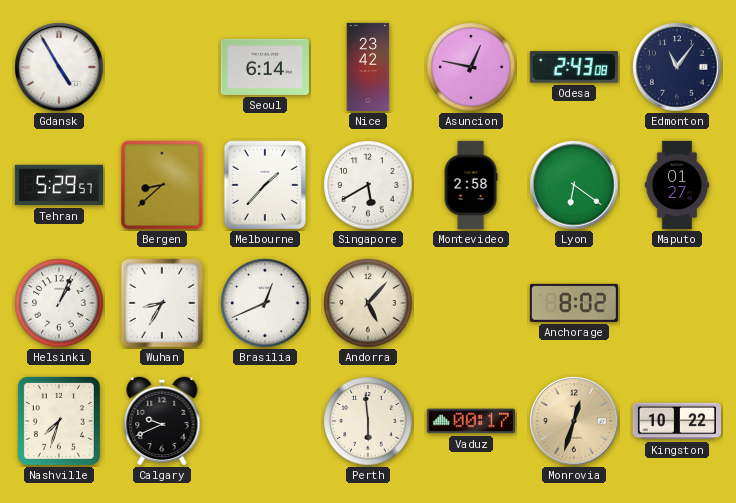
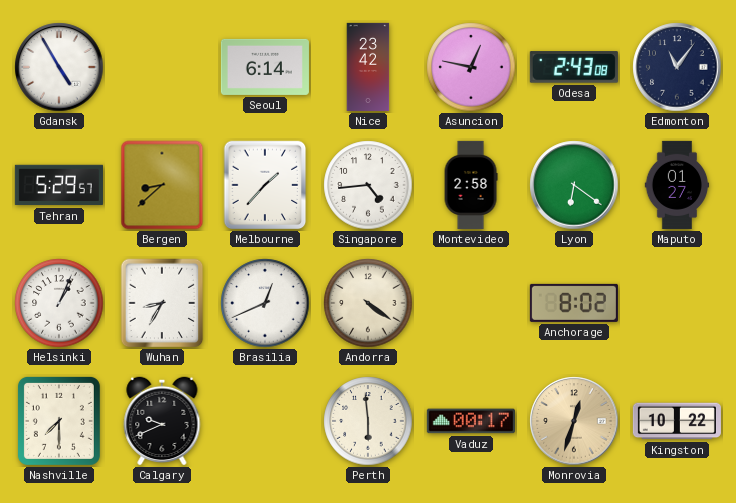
Singapore: 5:40 -> 4:44 (368, 185)
Andorra: 5:07 -> 4:21 (368, 303)
Nashville: 7:33 -> 7:30 (59, 421)
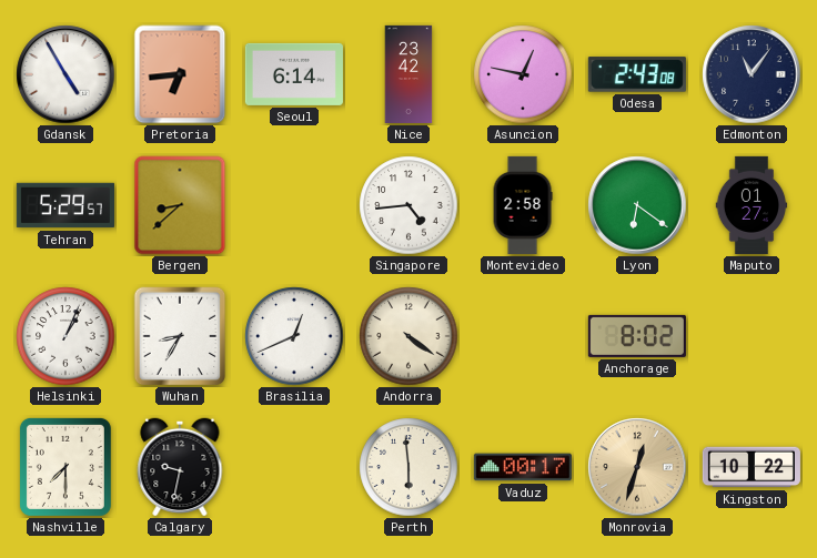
Pretoria: none -> 6:44 (180, 74)
Melbourne: 1:37 -> none (265, 185)
Calgary: 9:41 -> 9:32 (180, 467)
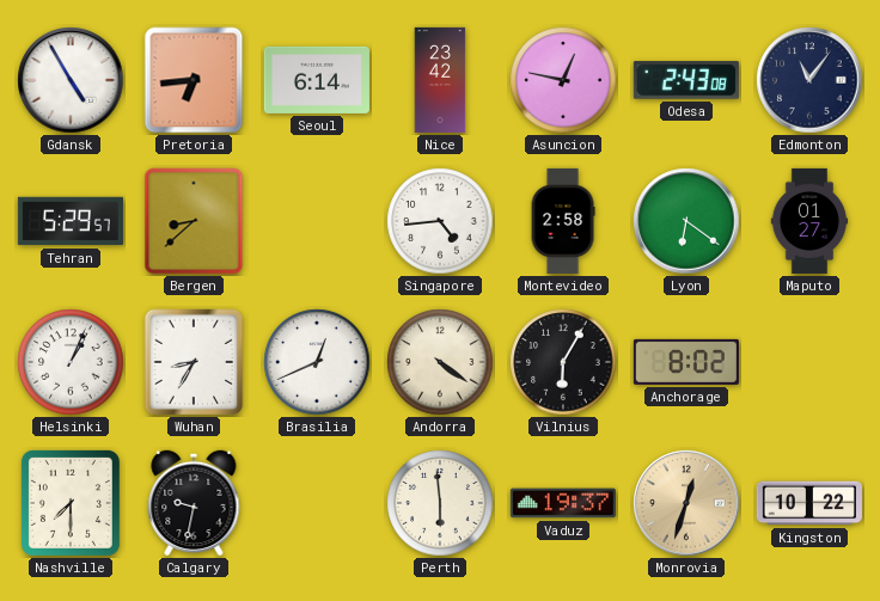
Vilnius: none -> 6:05 (563, 362)
Vaduz: 00:17 -> 19:37 (563, 503)
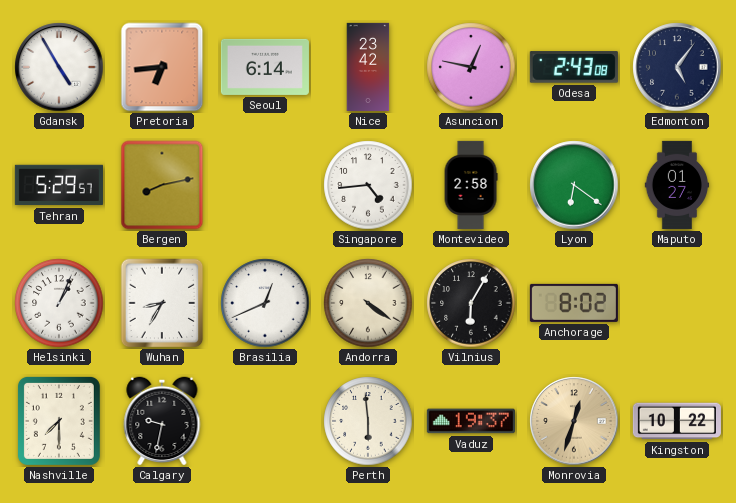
Edmonton: 11:06 -> 5:06 (677, 67)
Bergen: 8:38 -> 8:13 (162, 185)
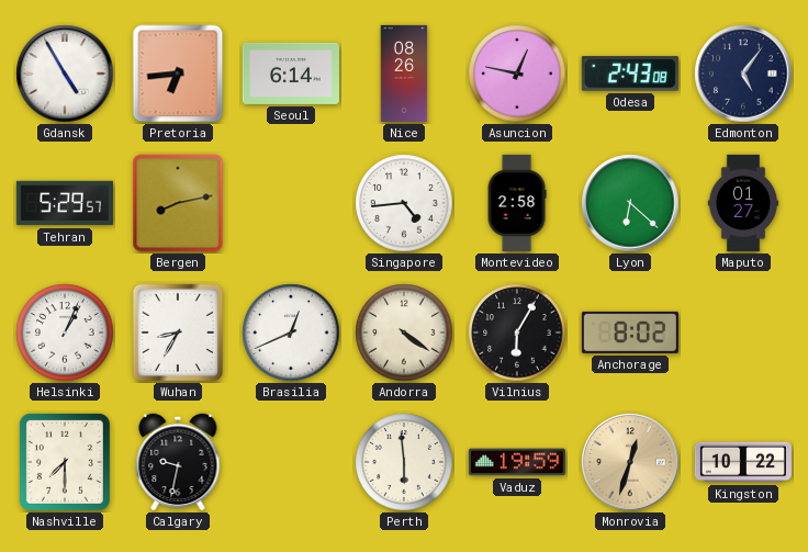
Nice: 23:42 -> 08:26 (404, 74)
Lyon: 6:21 -> 6:22 (630, 203)
Vaduz: 19:37 -> 19:59 (517, 462)
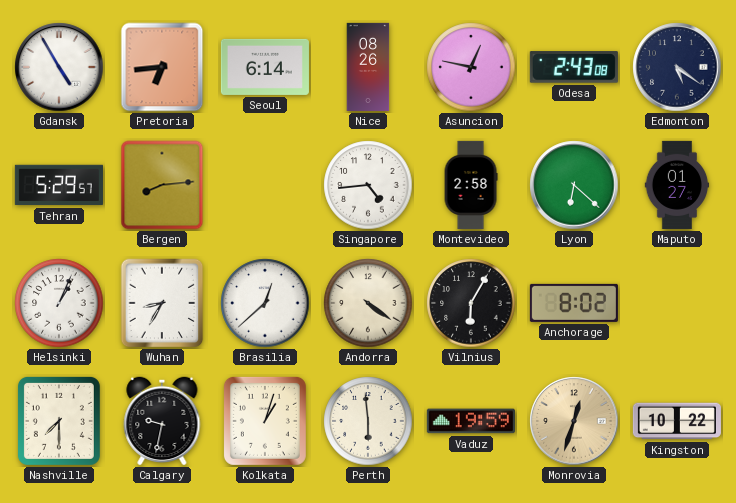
Edmonton: 5:06 -> 5:21 (677, 67)
Bergen: 8:13 -> 8:14 (162, 185)
Brasilia: 12:41 -> 12:38 (265, 303)
Kolkata: none -> 1:03 (265, 421)
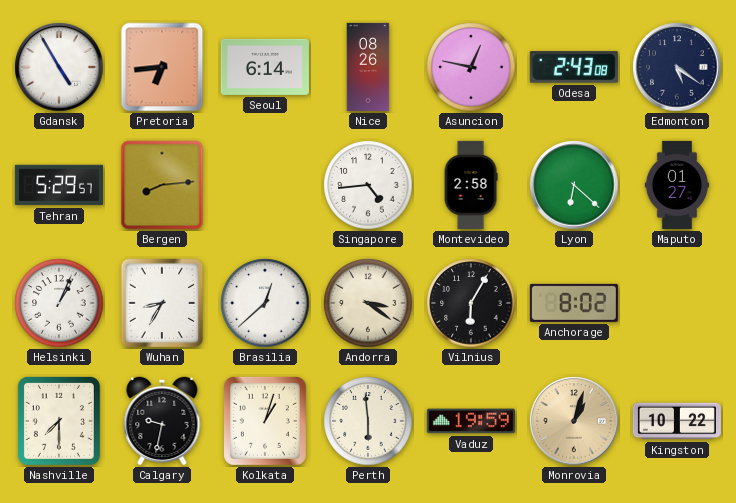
Andorra: 4:21 -> 3:21 (368, 303)
Monrovia: 12:33 -> 1:03 (574, 421)
